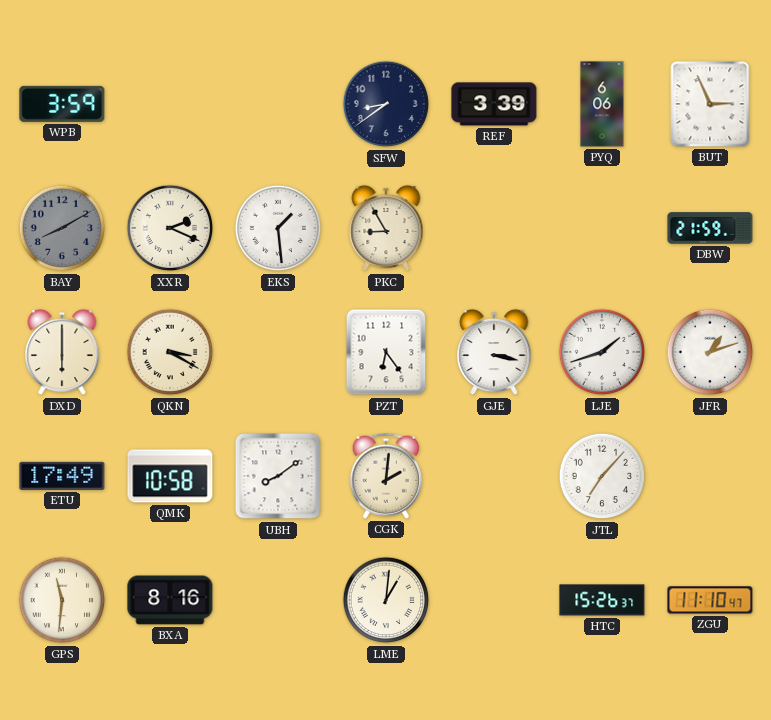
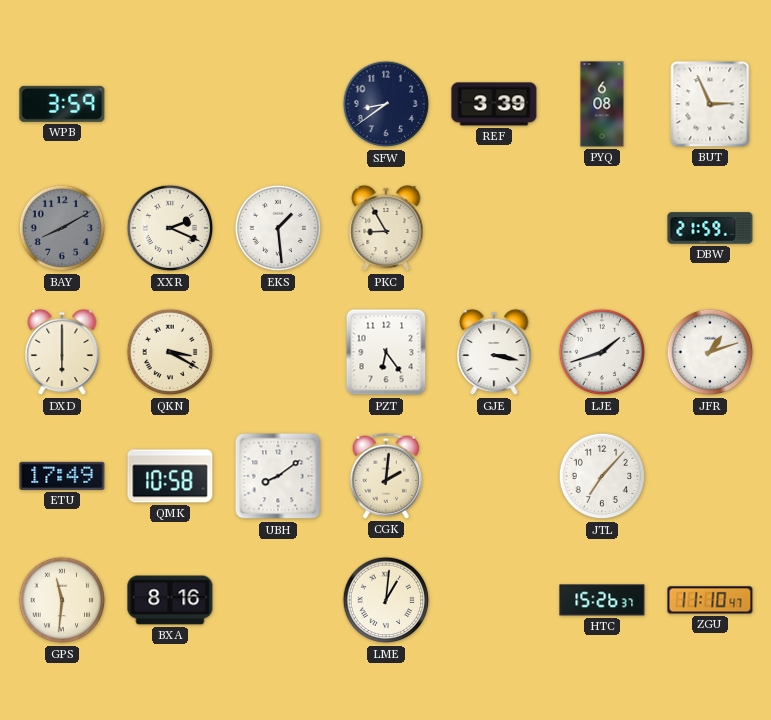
PYQ: 6:06 -> 6:08 (602, 104)
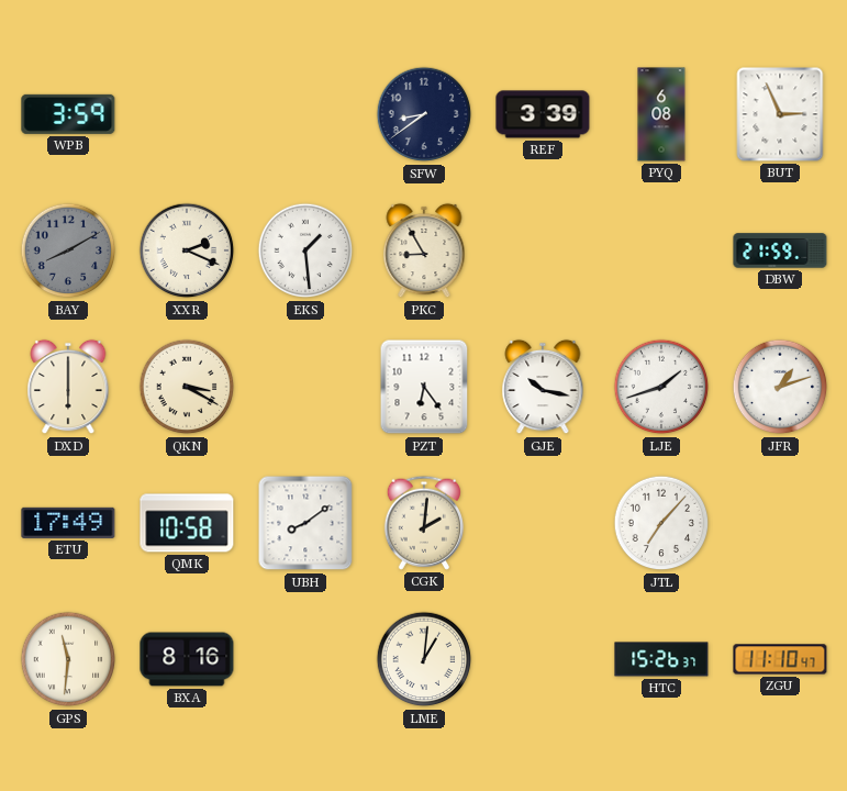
GJE: 3:17 -> 10:17 (543, 387)
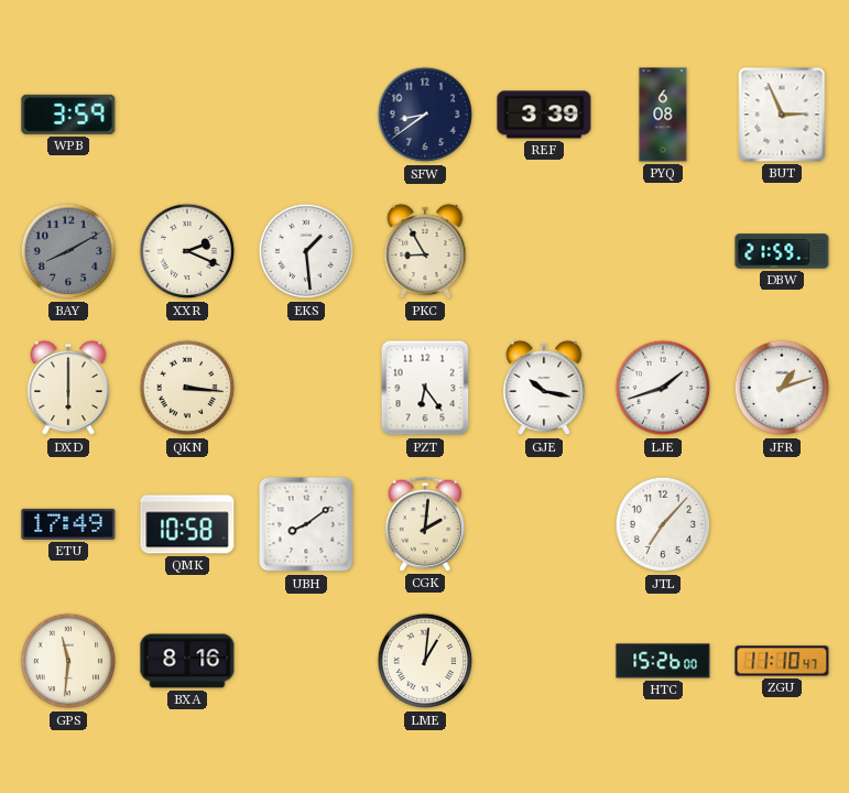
QKN: 3:20 -> 3:16 (187, 388)
HTC: 15:26:37 -> 15:26:00 (663, 661)
